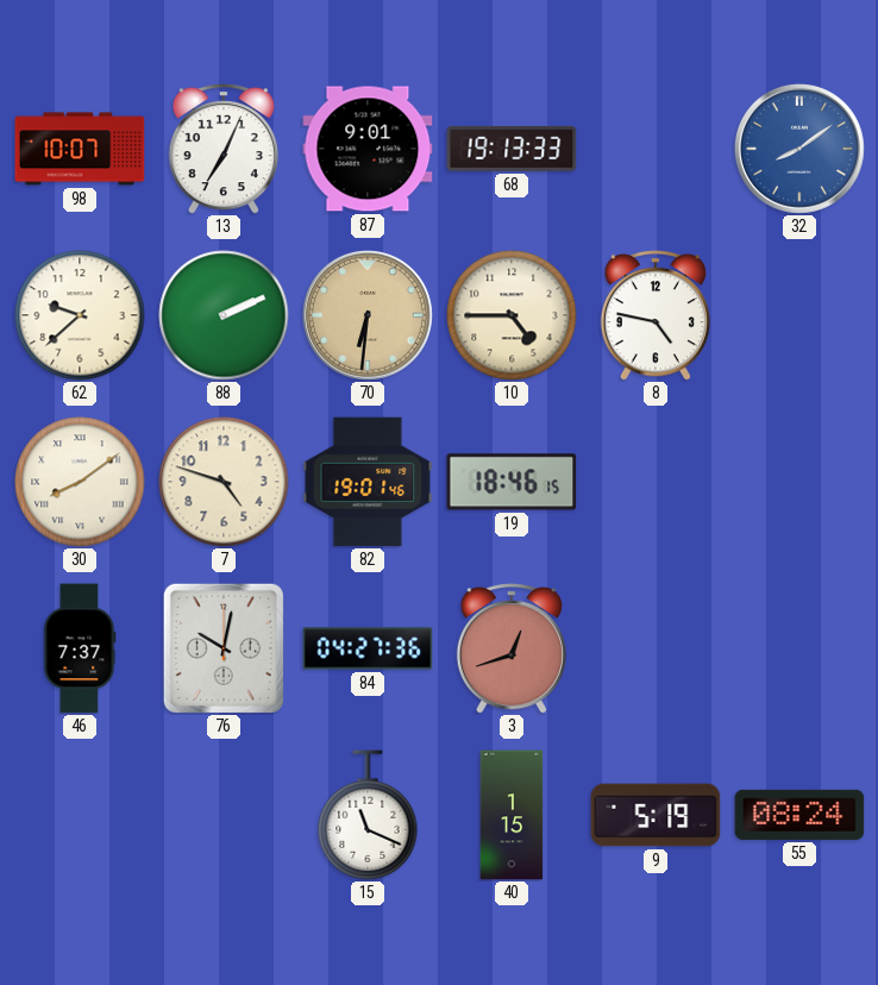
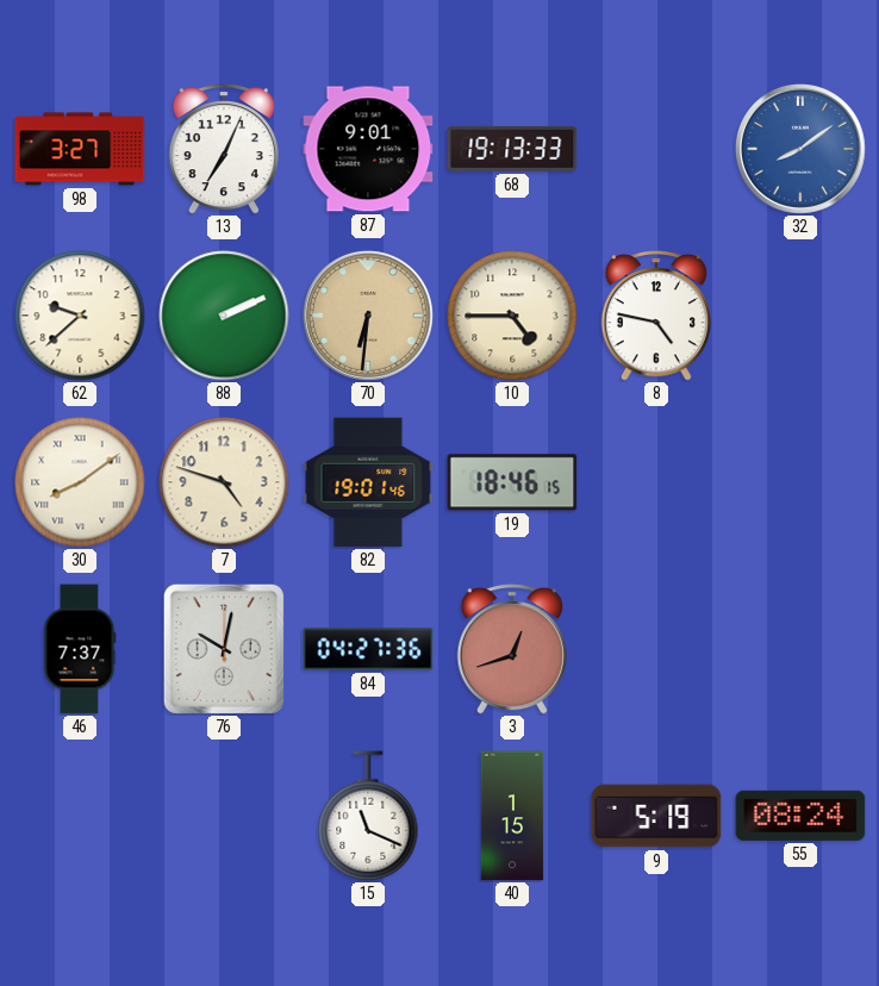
98: 10:07 -> 3:27 (80, 149)
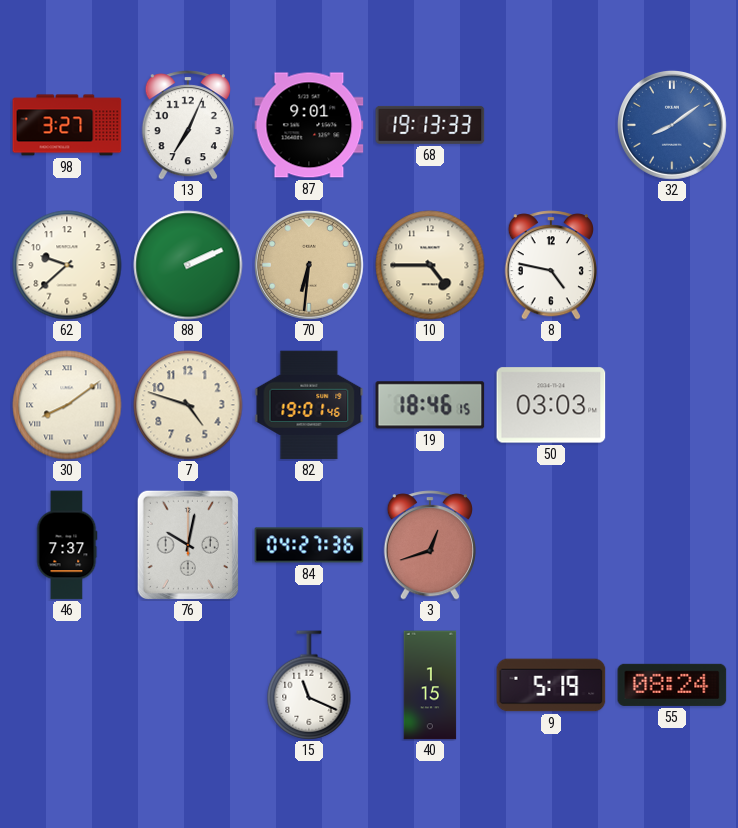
50: none -> 03:03 (551, 405)
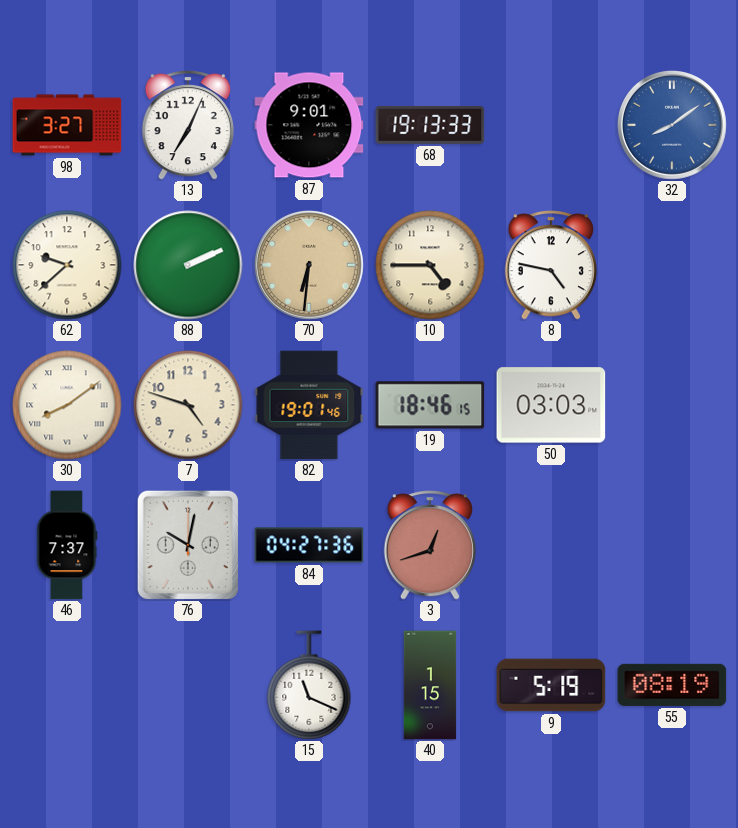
55: 08:24 -> 08:19 (672, 685)
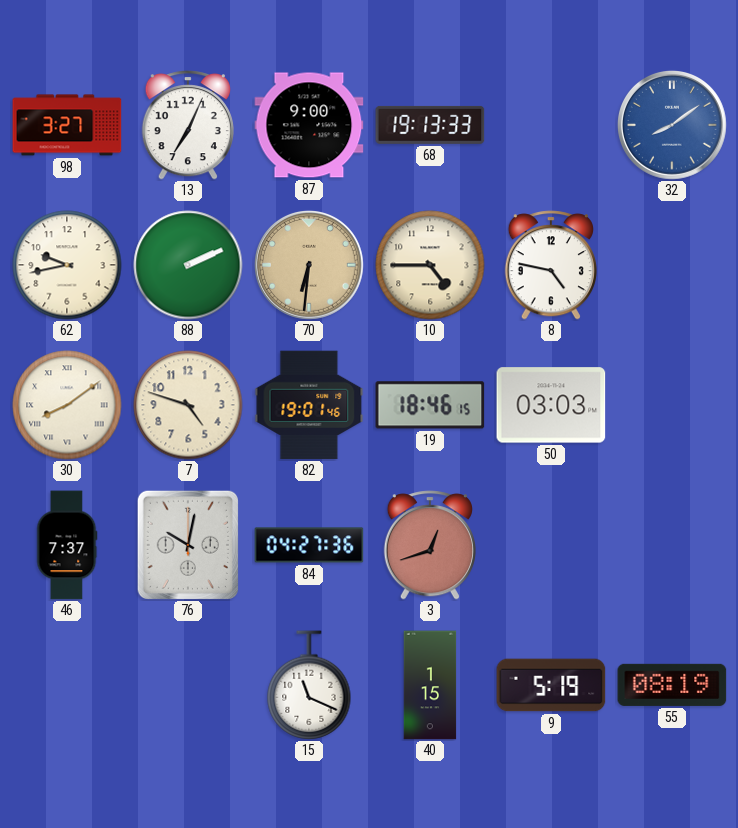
87: 9:01 -> 9:00 (309, 125)
62: 9:38 -> 9:43 (67, 265)
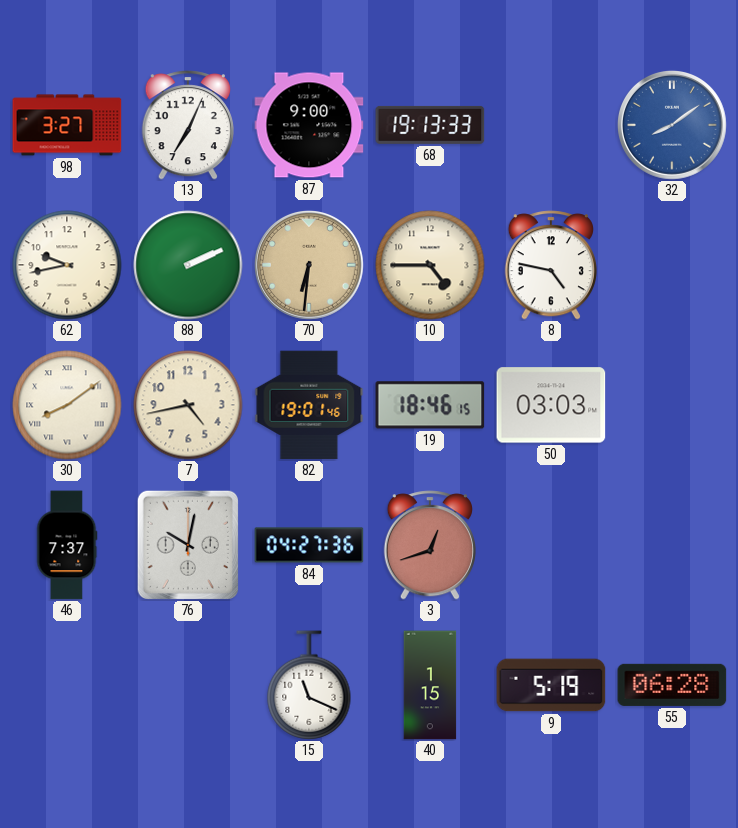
7: 4:48 -> 4:43 (188, 405)
55: 08:19 -> 06:28 (672, 685)
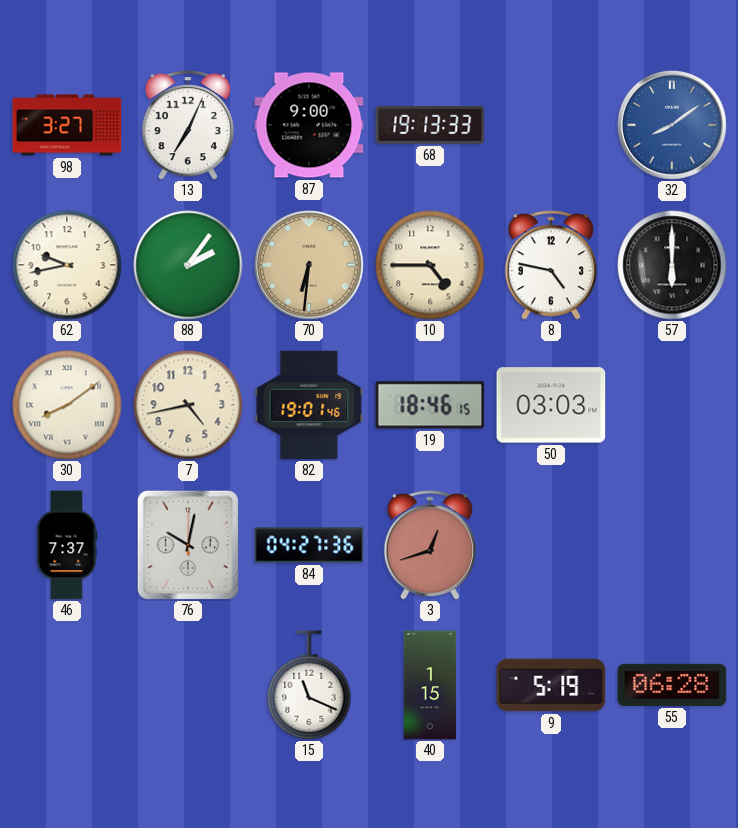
88: 2:11 -> 2:06 (188, 265)
57: none -> 6:00 (672, 265)
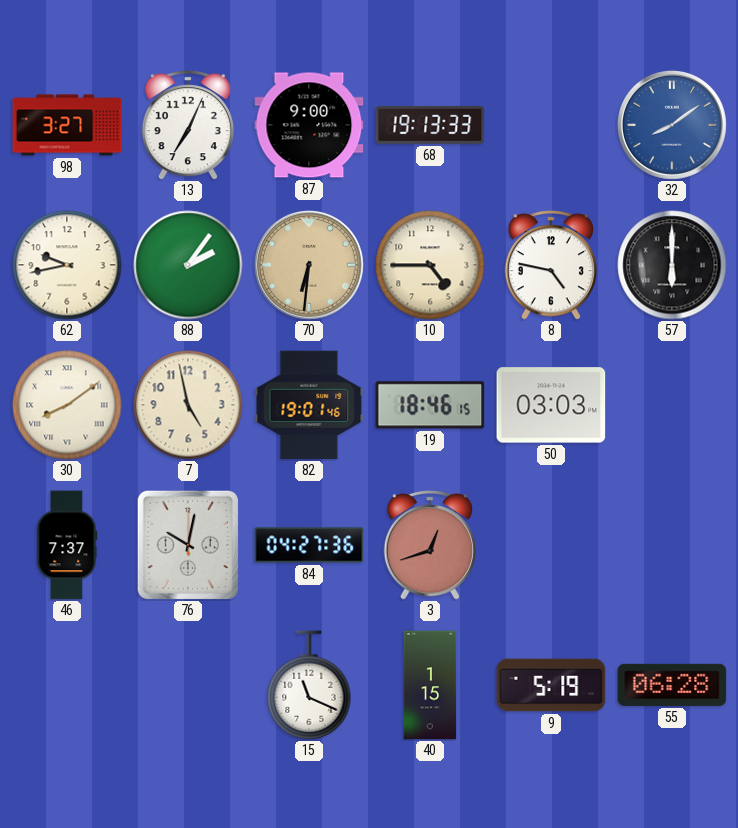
7: 4:43 -> 4:58 (188, 405)
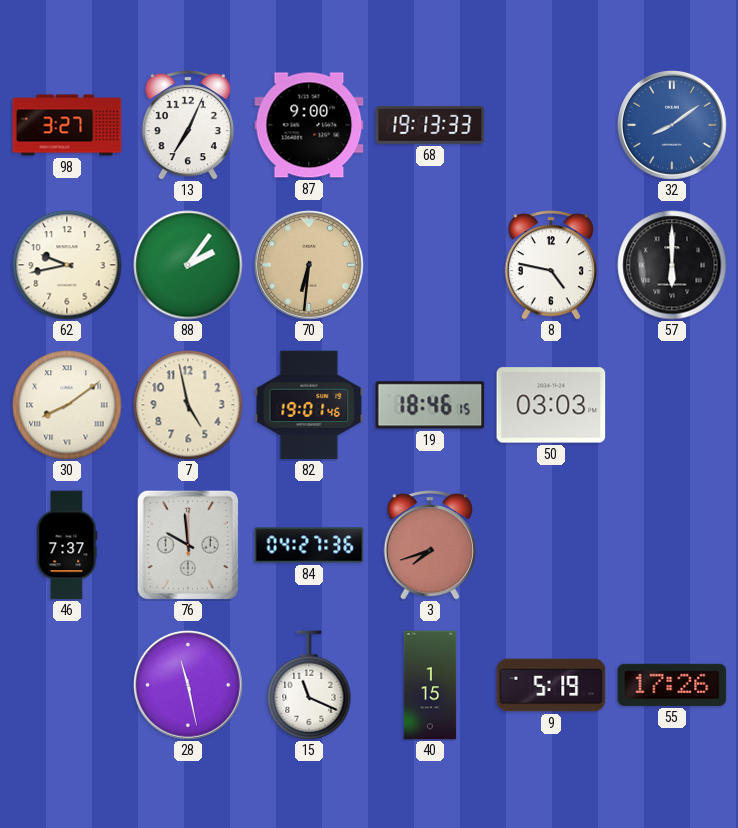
10: 4:45 -> none (430, 265)
76: 10:02 -> 9:59 (188, 545)
3: 12:42 -> 7:42 (430, 545)
28: none -> 11:28 (188, 685)
55: 06:28 -> 17:26 (672, 685)
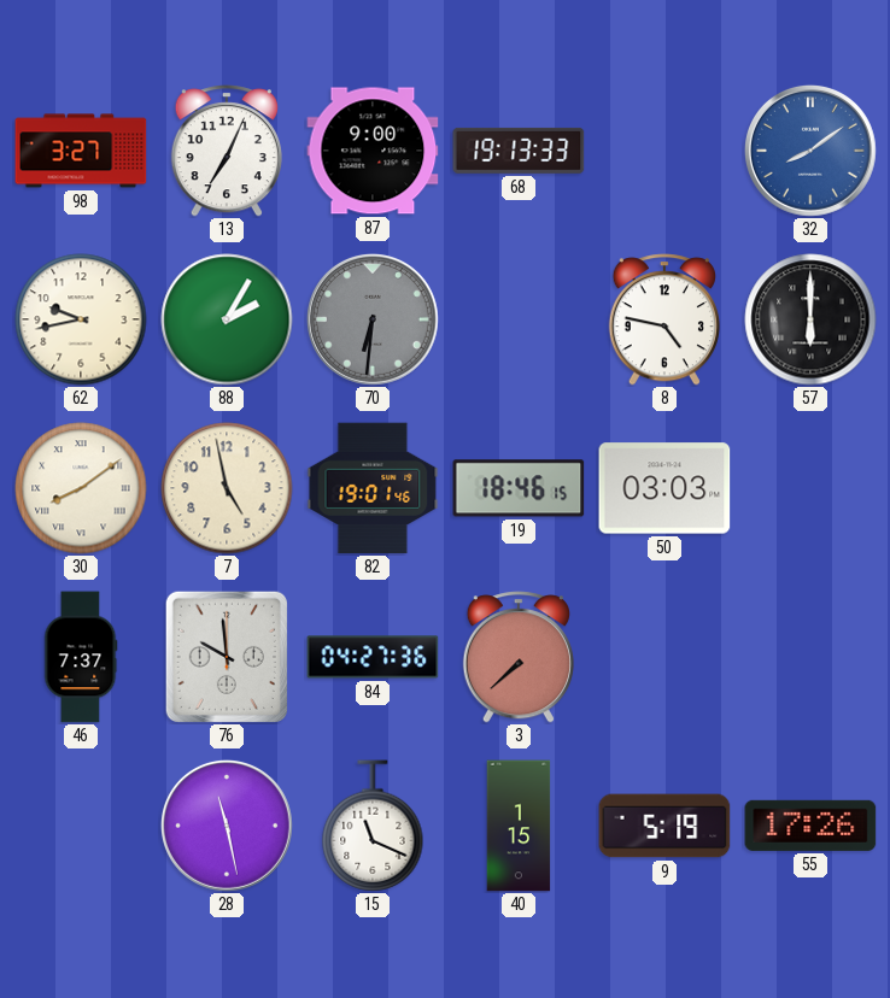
88: 2:06 -> 2:05 (227, 319)
70 dial: champagne -> grey (373, 319)
3: 7:42 -> 7:38 (519, 657)
